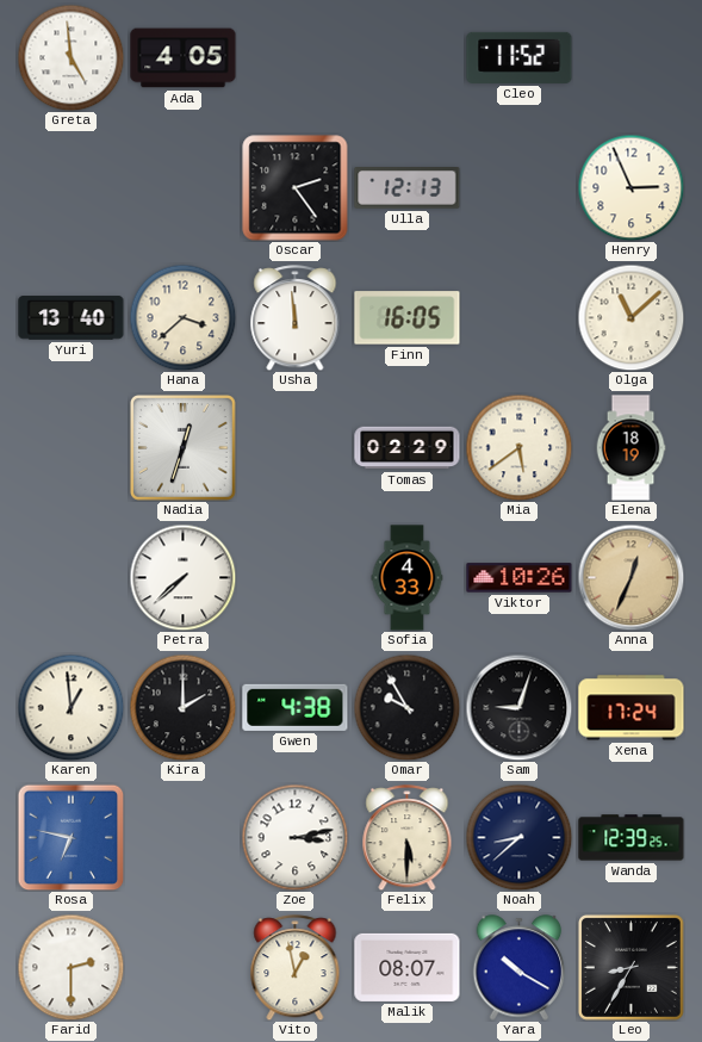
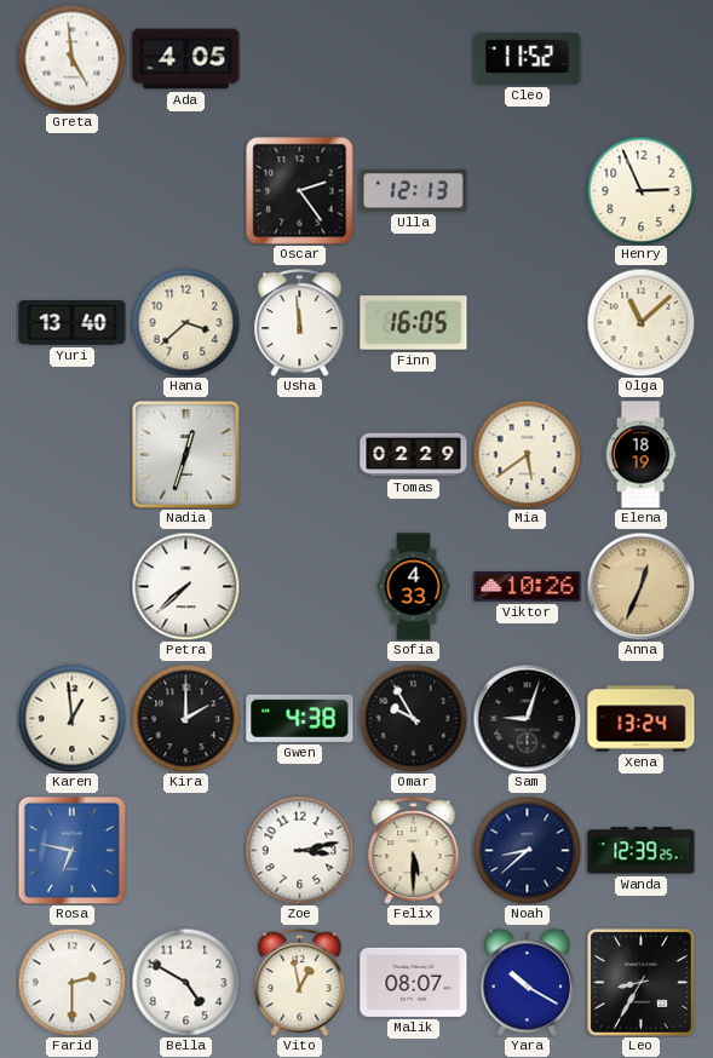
Xena: 17:24 -> 13:24 (642, 719)
Bella: none -> 4:50 (185, 982)
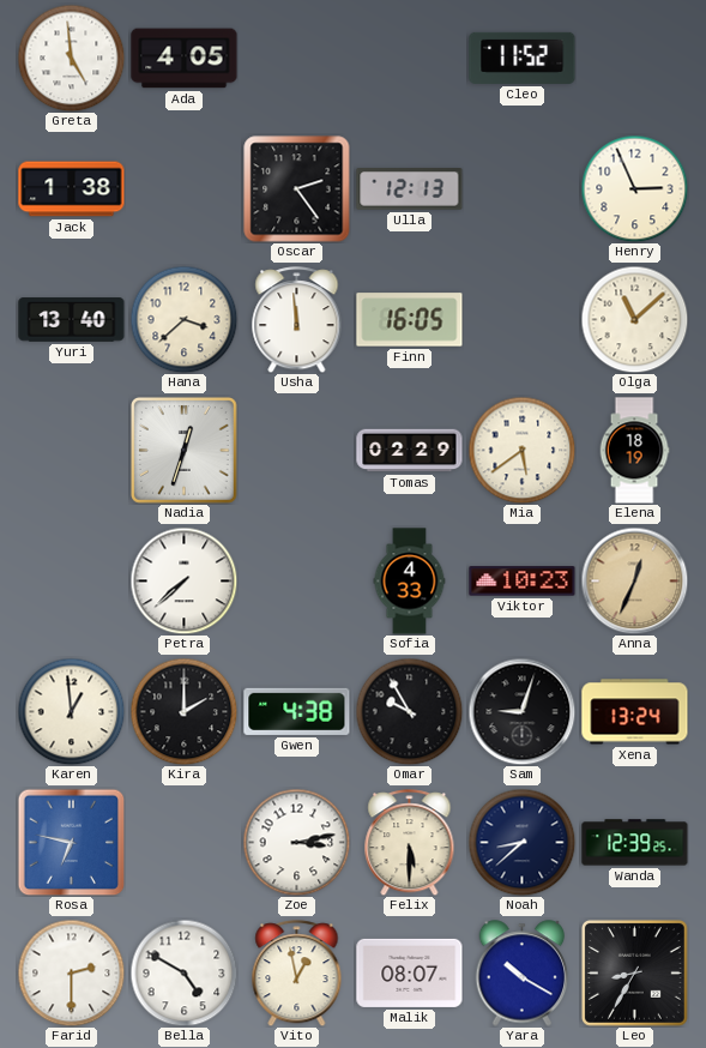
Jack: none -> 1:38 (72, 189)
Viktor: 10:26 -> 10:23 (523, 582)
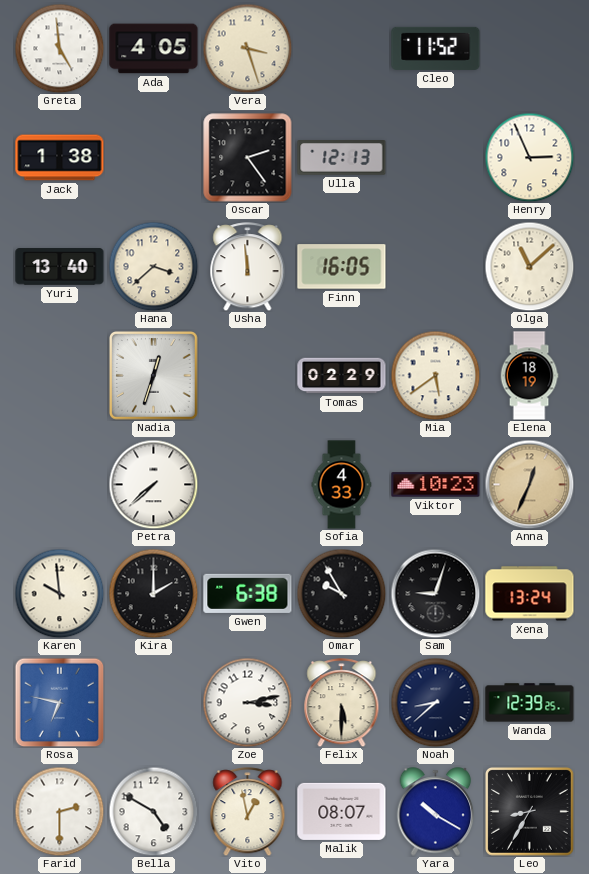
Vera: none -> 3:27 (247, 48)
Karen: 12:59 -> 9:59 (59, 593)
Gwen: 4:38 -> 6:38 (248, 593)
